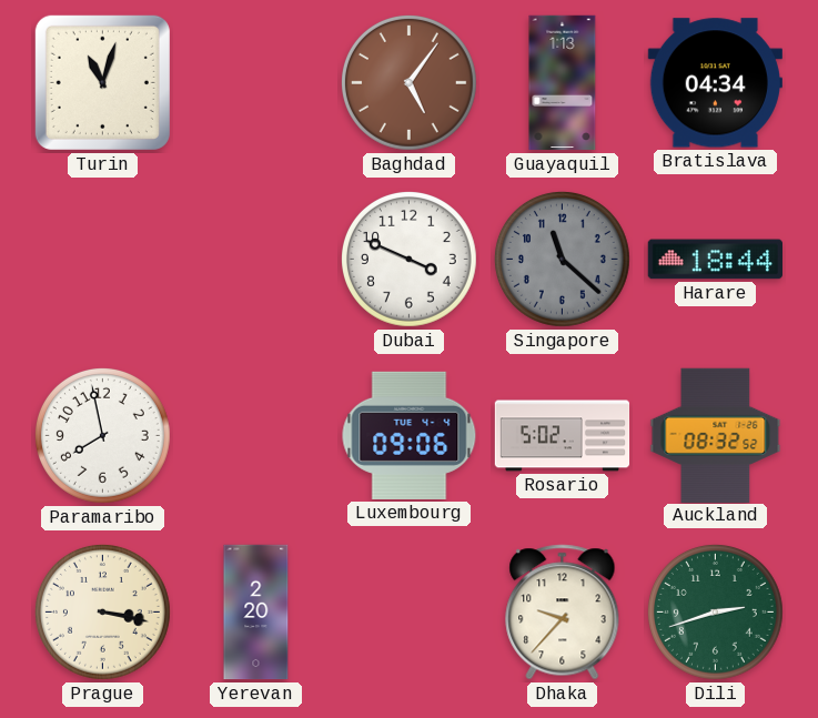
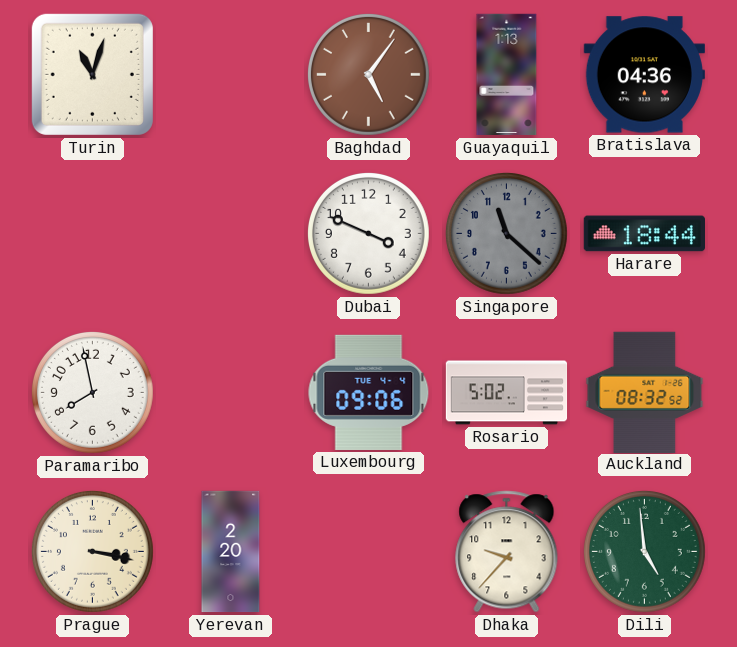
Bratislava: 04:34 -> 04:36 (644, 75)
Dili: 2:42 -> 4:59 (644, 551)
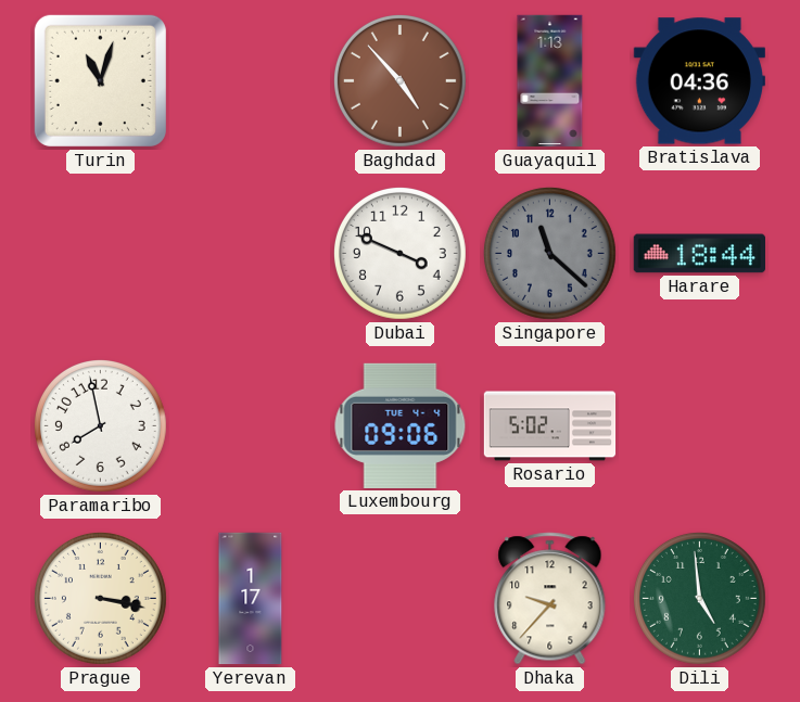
Baghdad: 5:06 -> 4:53 (399, 80)
Auckland: 08:32 -> none (645, 392)
Yerevan: 2:20 -> 1:17 (251, 599)
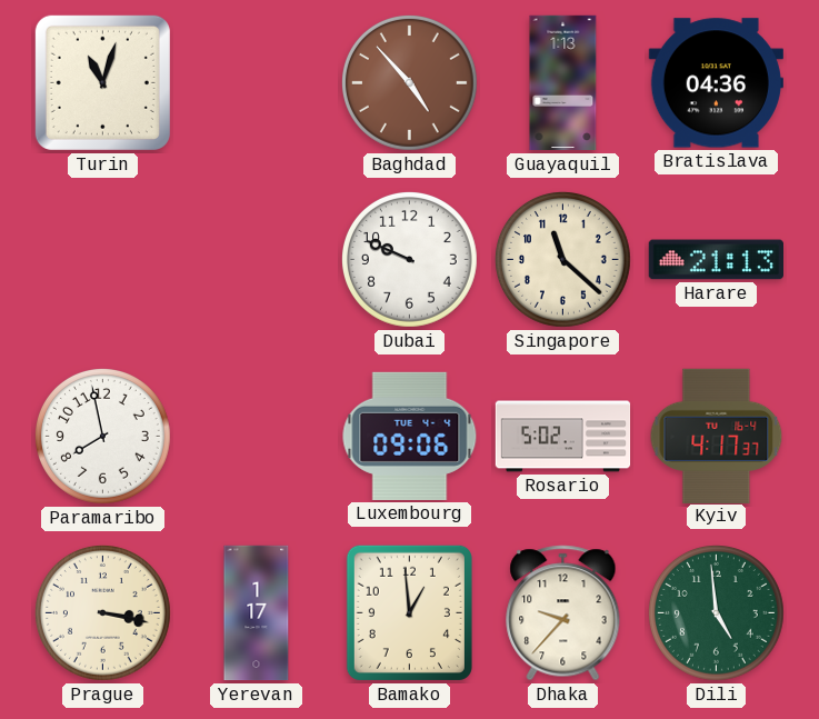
Dubai: 3:49 -> 9:49 (409, 259)
Singapore dial: grey -> cream (562, 259)
Harare: 18:44 -> 21:13 (716, 260)
Kyiv: none -> 4:17 (717, 436)
Bamako: none -> 12:59 (409, 612)
